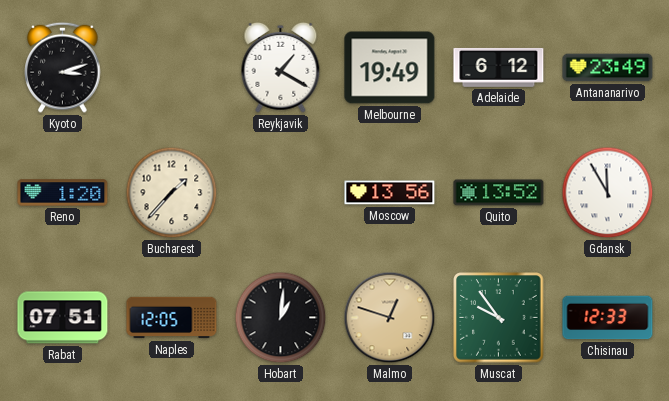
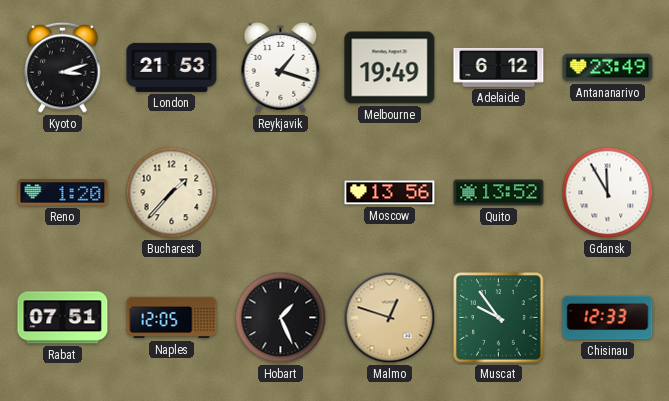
London: none -> 21:53 (172, 67)
Reykjavik: 1:20 -> 1:18 (281, 67)
Hobart: 1:01 -> 1:26 (281, 318)
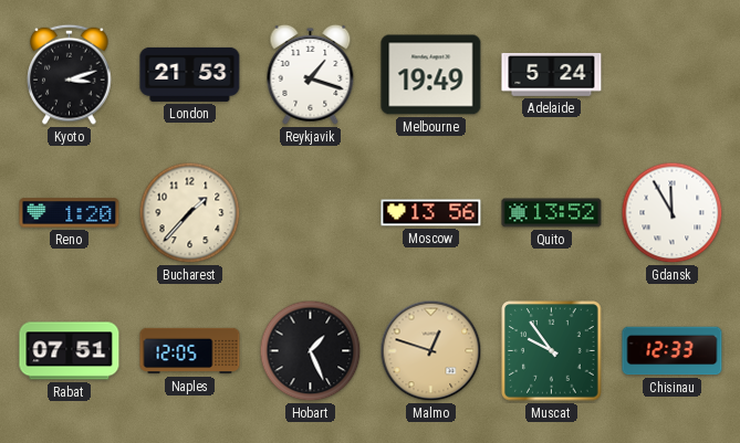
Adelaide: 6:12 -> 5:24 (552, 75)
Antananarivo: 23:49 -> none (608, 68)
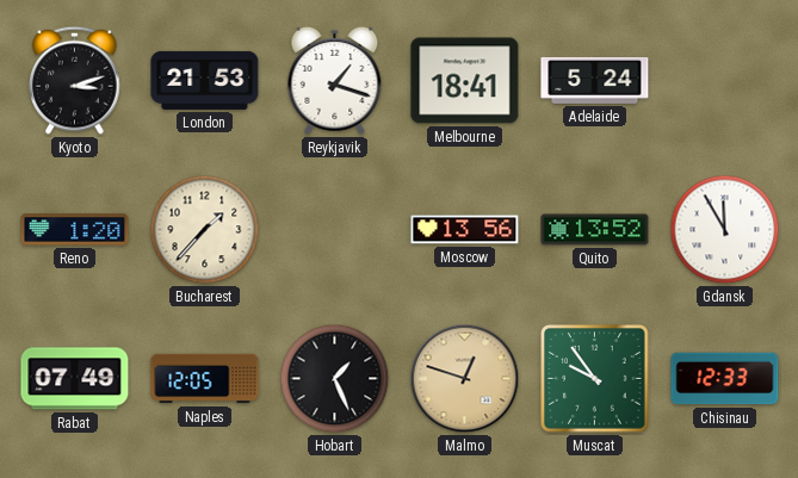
Melbourne: 19:49 -> 18:41 (465, 81)
Rabat: 07:51 -> 07:49 (75, 379)
